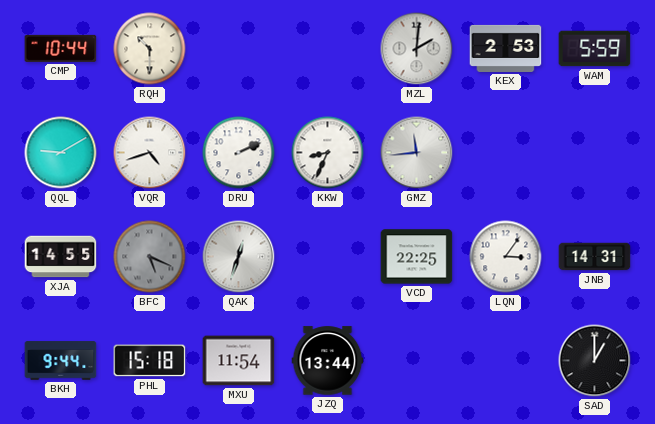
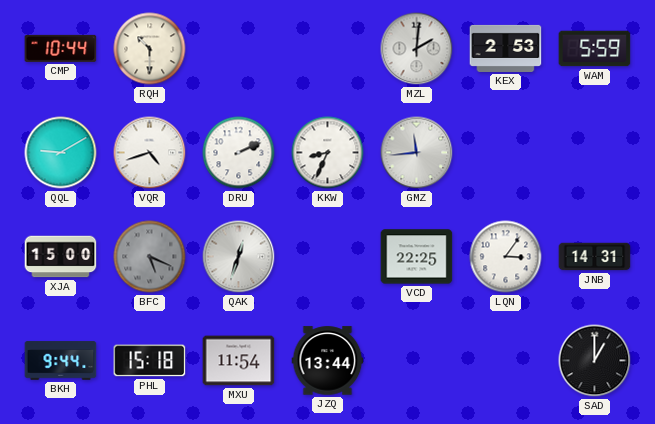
XJA: 14:55 -> 15:00 (61, 257)
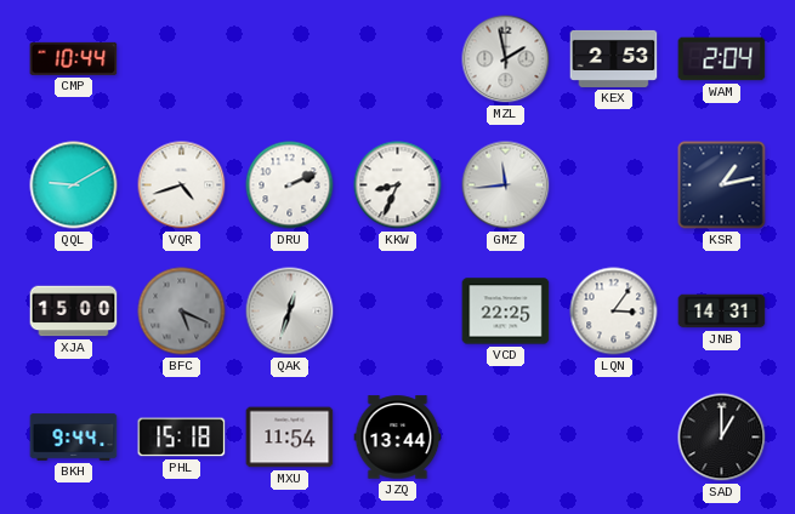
RQH: 10:30 -> none (150, 49)
MZL: 2:01 -> 1:58 (506, 59)
WAM: 5:59 -> 2:04 (722, 59)
KSR: none -> 1:13 (722, 185)
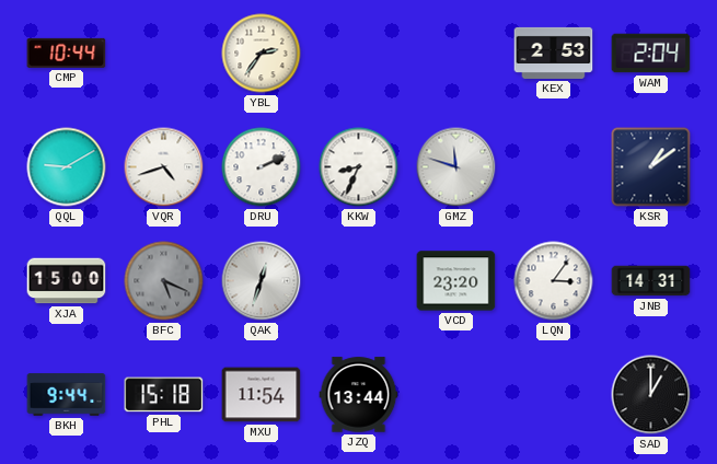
YBL: none -> 2:36 (262, 54)
MZL: 1:58 -> none (506, 59)
GMZ: 11:44 -> 11:48 (456, 167)
KSR: 1:13 -> 1:09 (651, 167)
VCD: 22:25 -> 23:20 (456, 281)
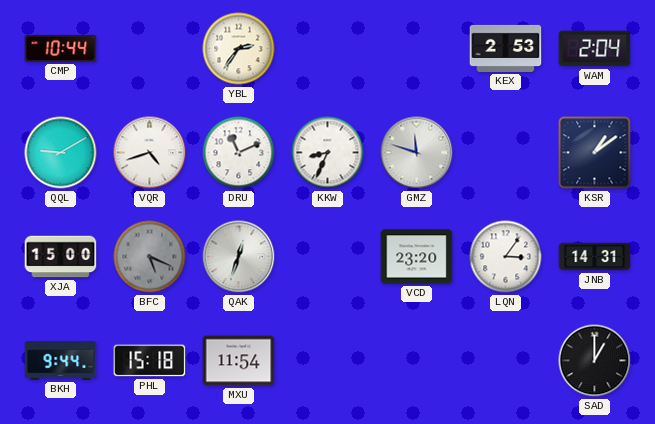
DRU: 2:11 -> 11:11 (239, 153)
JZQ: 13:44 -> none (359, 395)
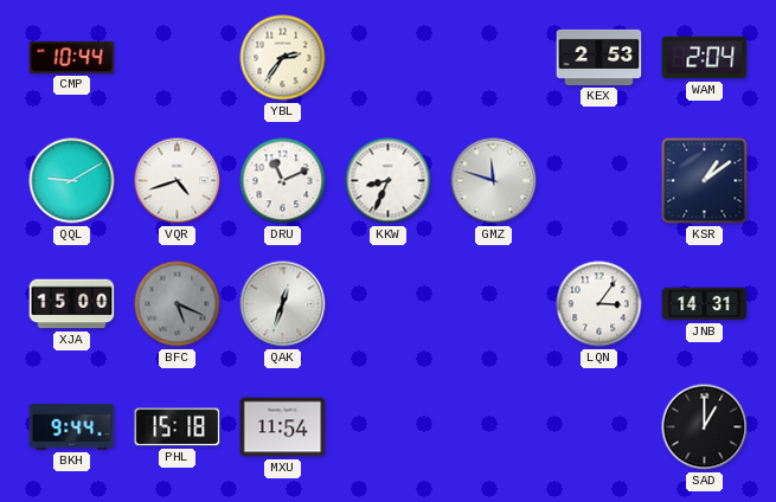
VCD: 23:20 -> none (417, 257)
